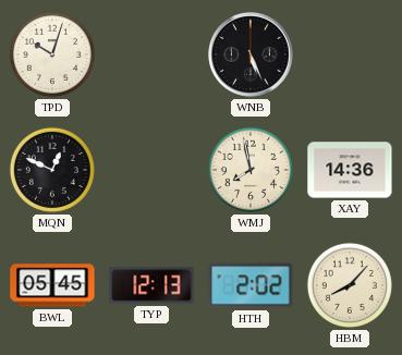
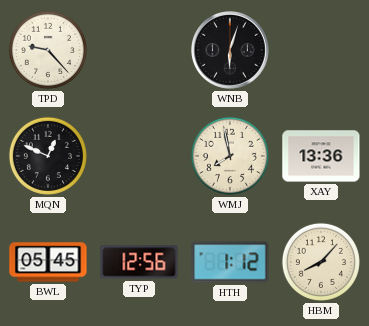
TPD: 10:03 -> 9:23 (48, 50)
WNB: 5:26 -> 6:03 (231, 51)
XAY: 14:36 -> 13:36 (321, 156)
TYP: 12:13 -> 12:56 (139, 262)
HTH: 2:02 -> 1:12 (230, 262)
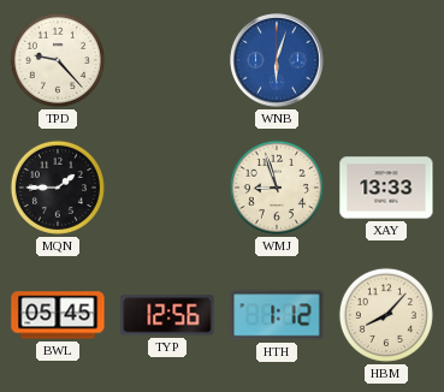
WNB dial: black -> blue (278, 61)
MQN: 12:49 -> 1:45 (58, 188)
WMJ: 7:58 -> 8:57 (277, 188)
XAY: 13:36 -> 13:33 (386, 188)
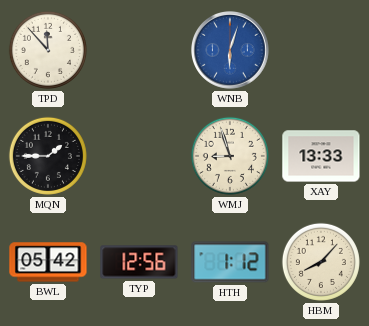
TPD: 9:23 -> 11:53 (48, 50)
BWL: 05:45 -> 05:42 (48, 262)
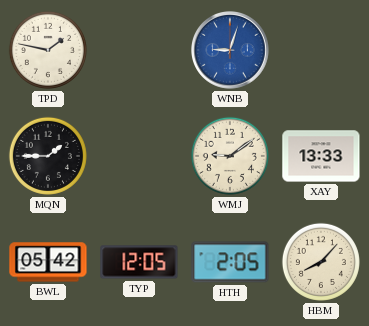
TPD: 11:53 -> 1:47 (48, 50)
WNB: 6:03 -> 9:03 (231, 51)
WMJ: 8:57 -> 9:09 (230, 156)
TYP: 12:56 -> 12:05 (139, 262)
HTH: 1:12 -> 2:05 (230, 262)
